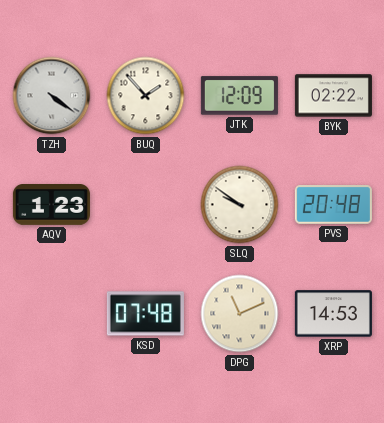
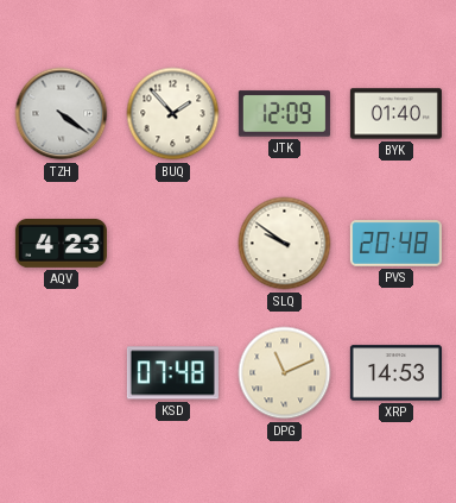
BYK: 02:22 -> 01:40 (395, 114)
AQV: 1:23 -> 4:23 (61, 244)
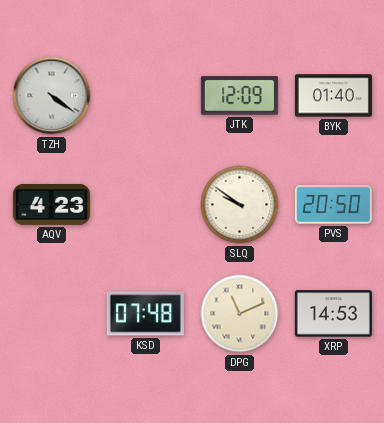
BUQ: 1:53 -> none (173, 114)
PVS: 20:48 -> 20:50 (333, 205)
